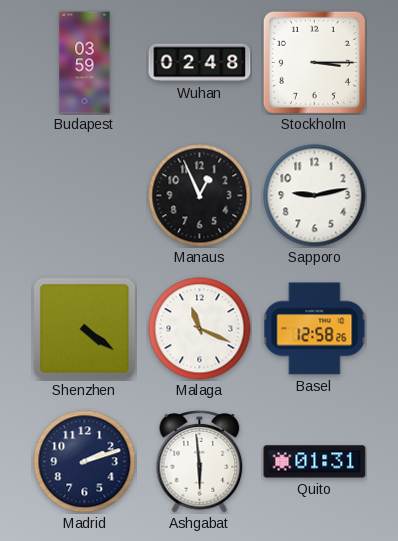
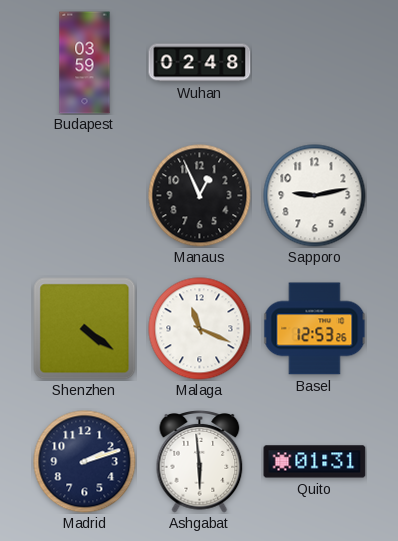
Stockholm: 3:15 -> none (314, 62)
Basel: 12:58 -> 12:53 (315, 329)
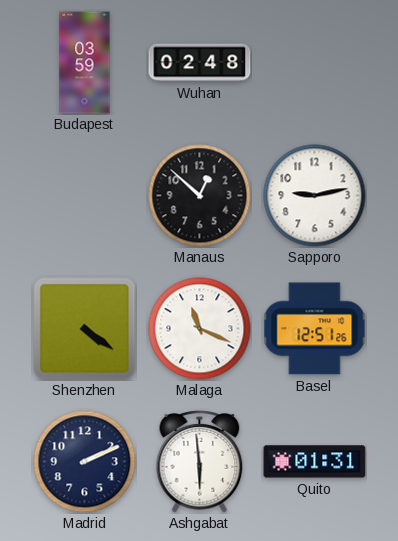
Manaus: 12:56 -> 12:52 (200, 196)
Basel: 12:53 -> 12:51 (315, 329)
Madrid: 2:12 -> 2:11 (85, 462)
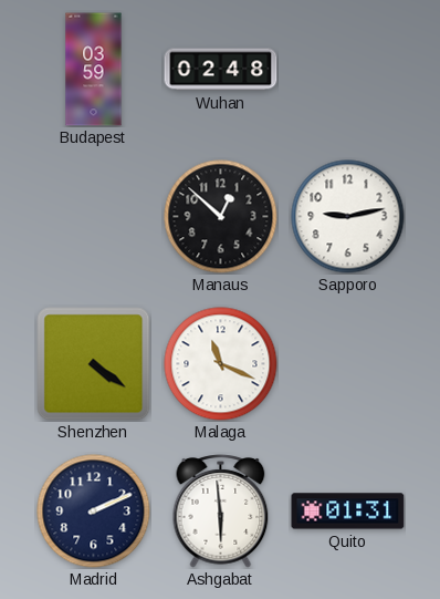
Basel: 12:51 -> none (315, 329)
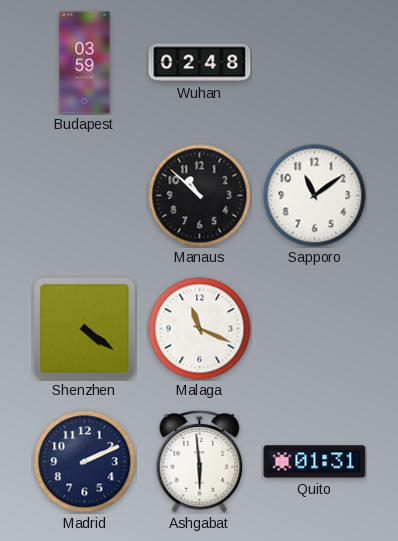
Manaus: 12:52 -> 10:52 (200, 196)
Sapporo: 9:13 -> 11:09 (315, 196)
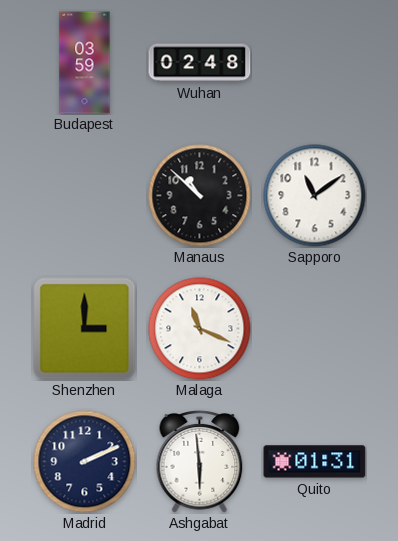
Shenzhen: 4:21 -> 3:00 (85, 329)
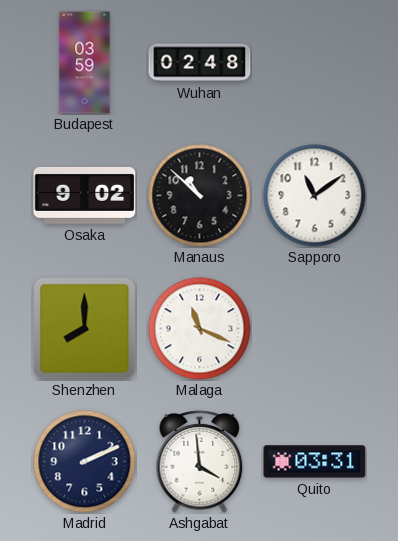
Osaka: none -> 9:02 (85, 195)
Shenzhen: 3:00 -> 8:00 (85, 329)
Ashgabat: 5:59 -> 3:59 (200, 462)
Quito: 01:31 -> 03:31 (315, 462)
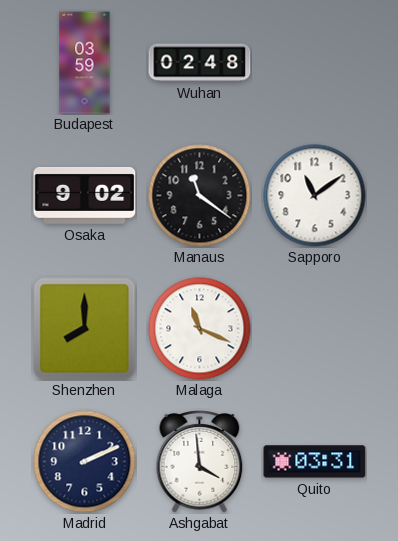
Manaus: 10:52 -> 11:21 (200, 196)
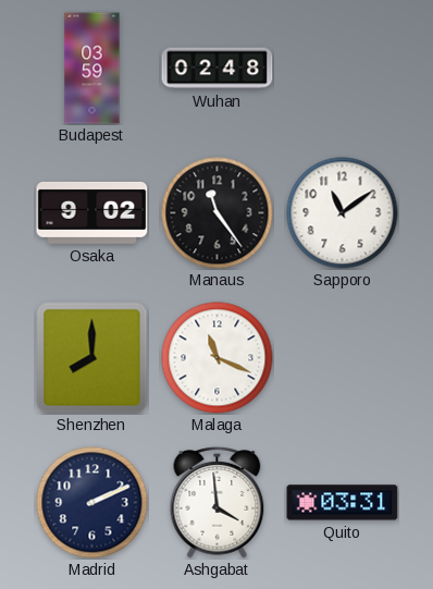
Manaus: 11:21 -> 11:24 (218, 213)
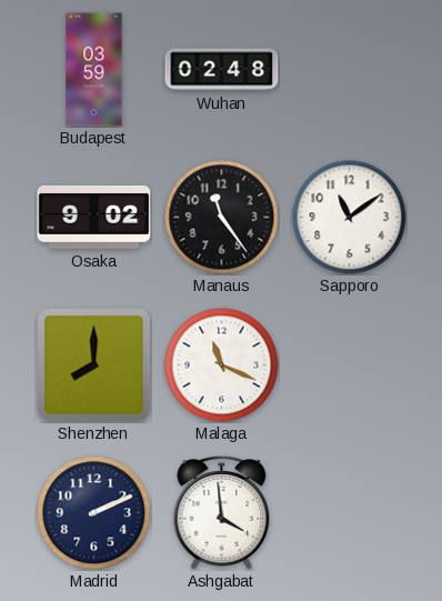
Quito: 03:31 -> none (343, 503)
